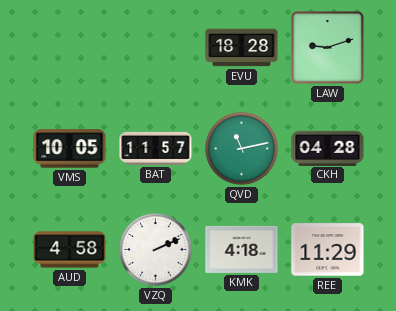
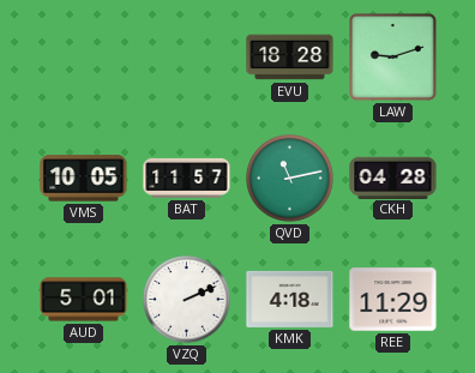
AUD: 4:58 -> 5:01 (84, 300)
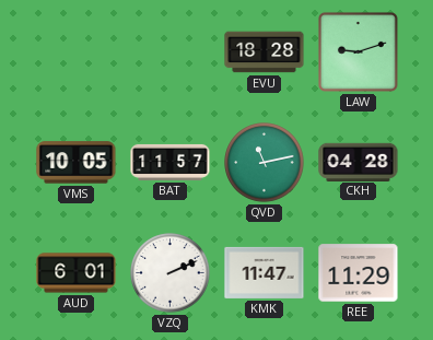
AUD: 5:01 -> 6:01 (77, 273)
KMK: 4:18 -> 11:47 (265, 272)
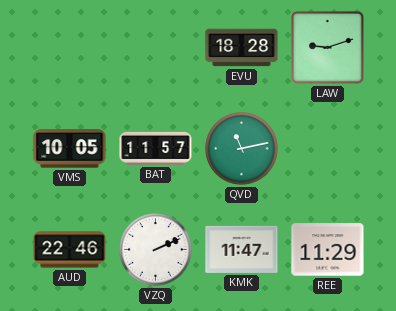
CKH: 04:28 -> none (359, 162)
AUD: 6:01 -> 22:46 (70, 250)
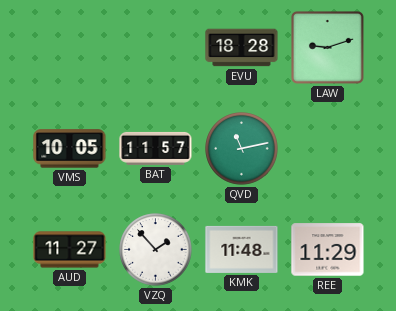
AUD: 22:46 -> 11:27 (70, 250)
VZQ: 2:11 -> 1:53 (156, 250)
KMK: 11:47 -> 11:48 (242, 249)
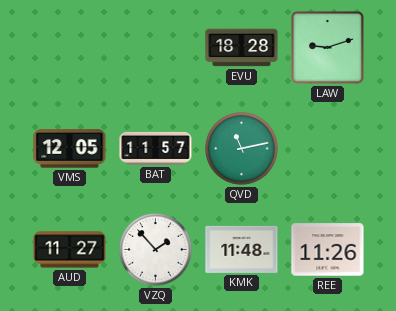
VMS: 10:05 -> 12:05 (70, 149)
REE: 11:29 -> 11:26 (328, 250)
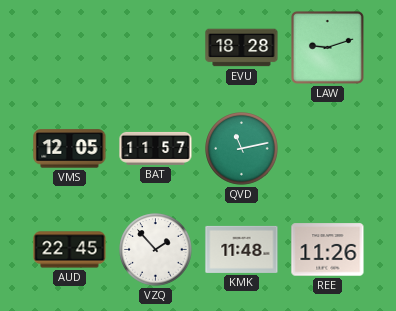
AUD: 11:27 -> 22:45 (70, 250)
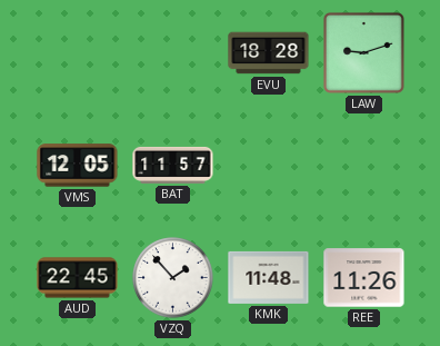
QVD: 11:13 -> none (242, 149)
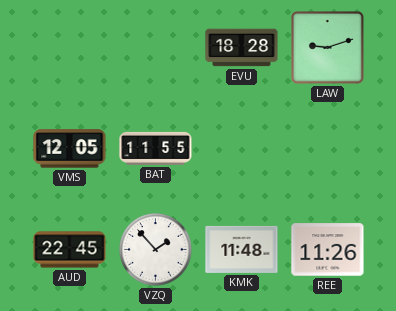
BAT: 11:57 -> 11:55 (156, 148)
